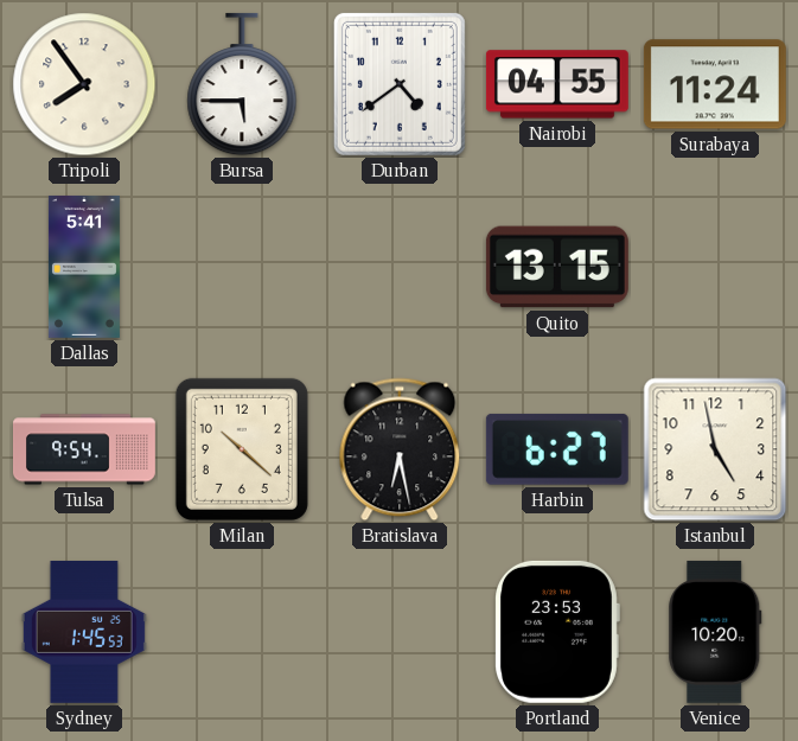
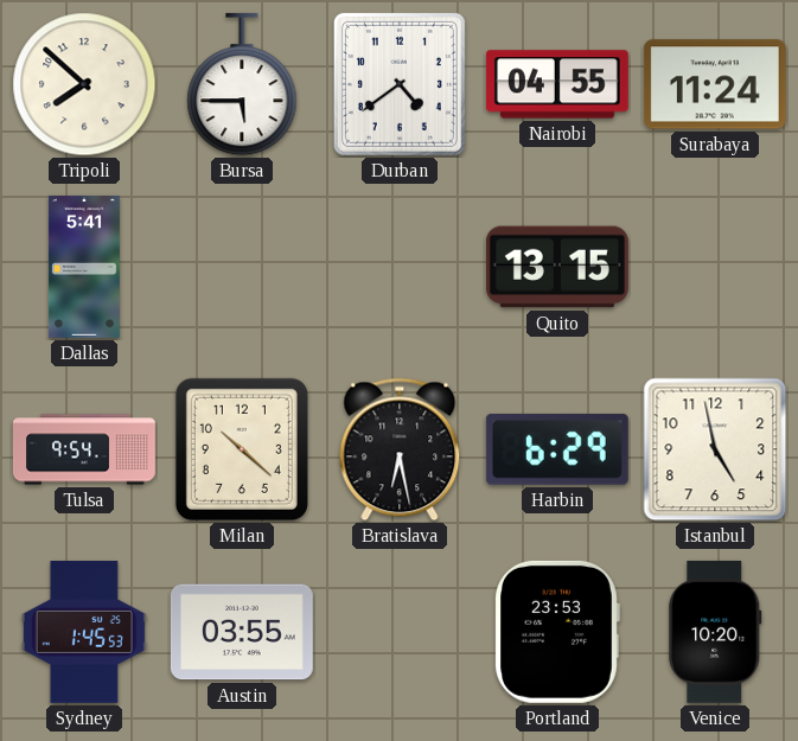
Tripoli: 7:54 -> 7:52 (84, 84)
Harbin: 6:27 -> 6:29 (557, 449)
Austin: none -> 03:55 (242, 632)
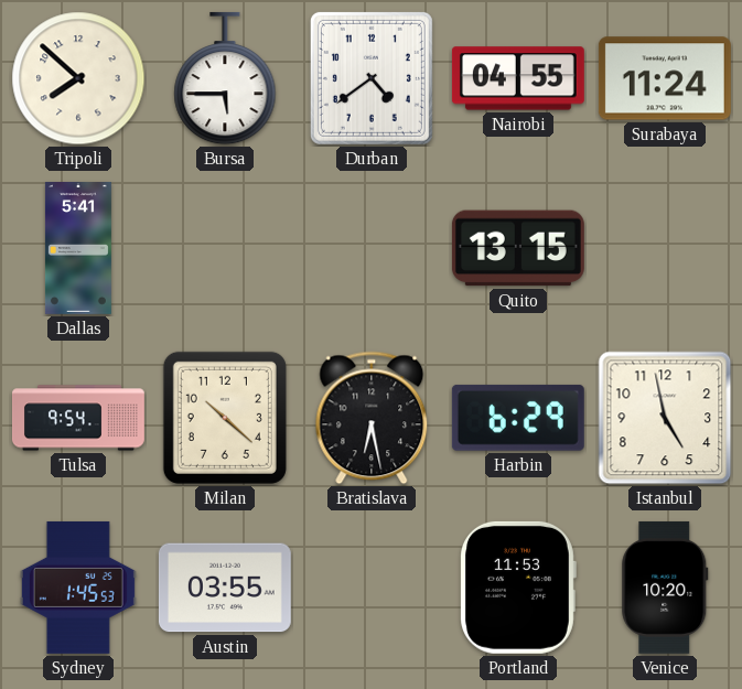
Portland: 23:53 -> 11:53 (518, 588)
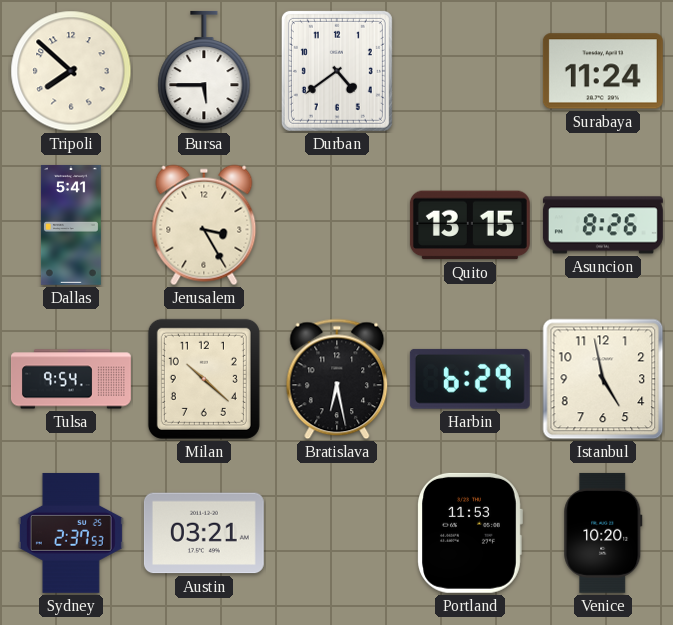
Nairobi: 04:55 -> none (518, 78)
Jerusalem: none -> 3:25 (204, 225)
Asuncion: none -> 8:26 (603, 225)
Sydney: 1:45 -> 2:37 (71, 533)
Austin: 03:55 -> 03:21 (204, 533)
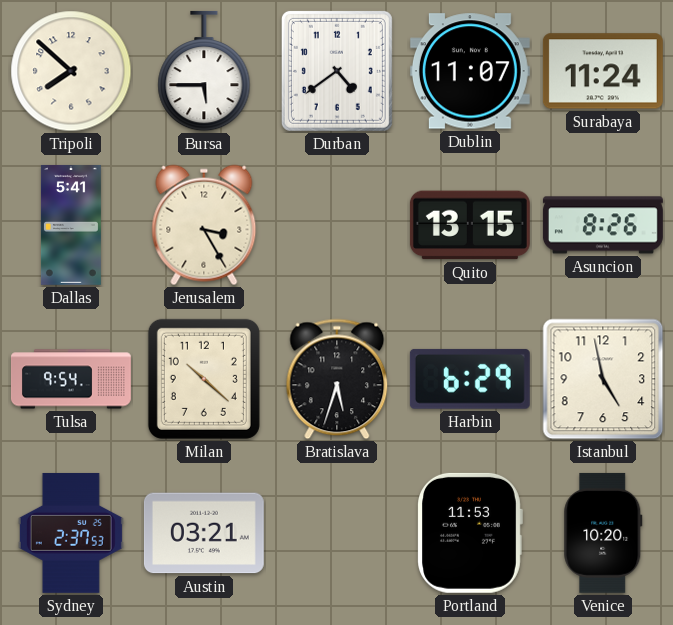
Dublin: none -> 11:07 (470, 71)
Bratislava: 6:28 -> 5:33 (337, 379)
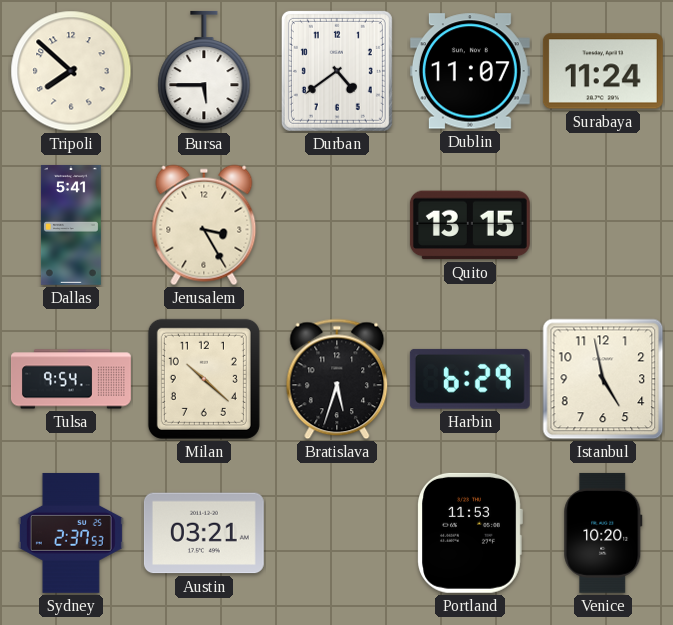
Asuncion: 8:26 -> none (603, 225)
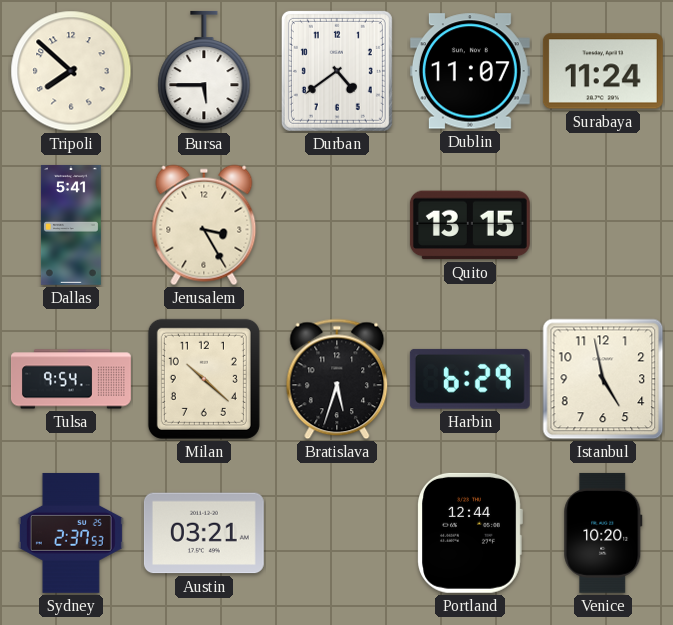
Portland: 11:53 -> 12:44 (470, 533)
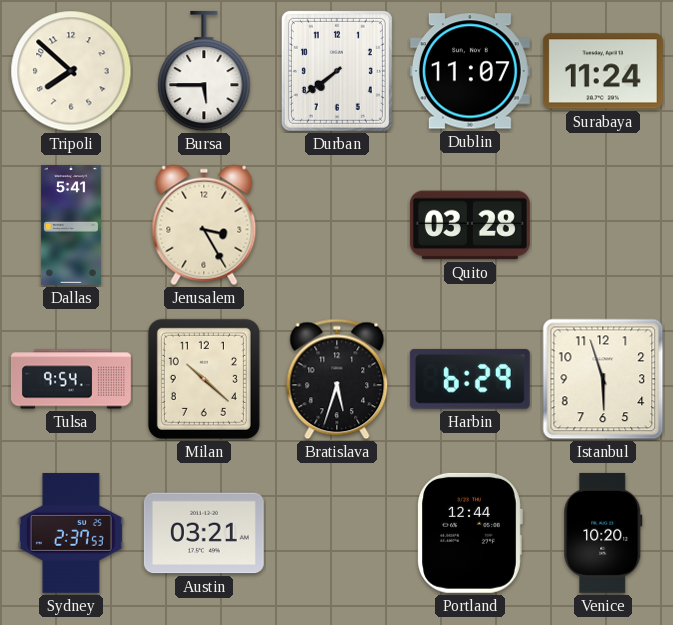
Durban: 4:39 -> 7:39 (337, 71)
Quito: 13:15 -> 03:28 (470, 225)
Istanbul: 4:58 -> 5:57 (603, 379)
